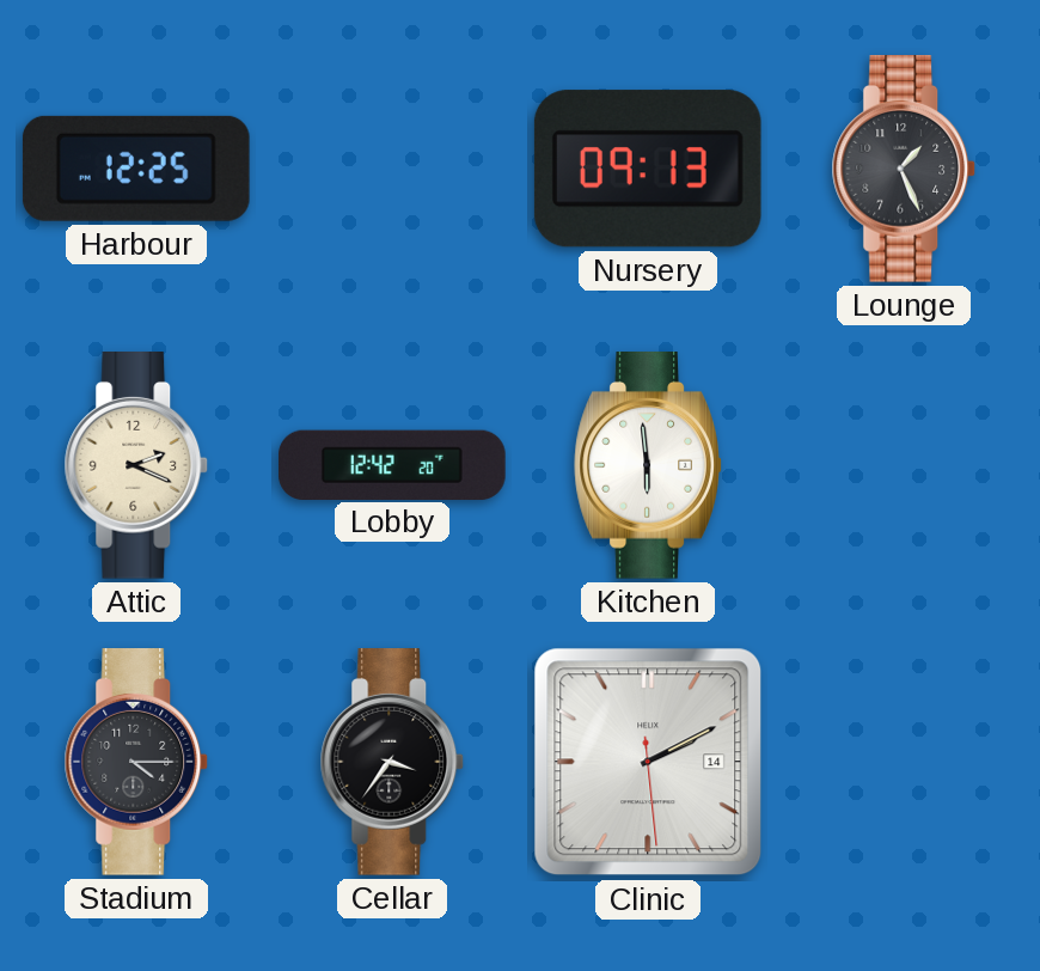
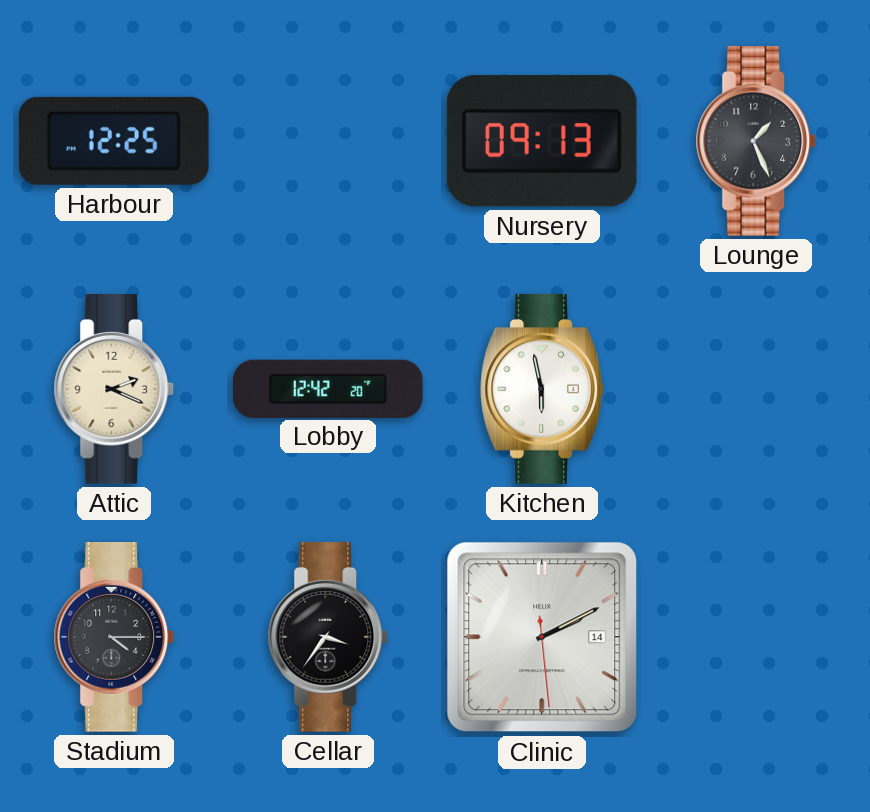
Kitchen: 5:59 -> 5:58 (542, 390)
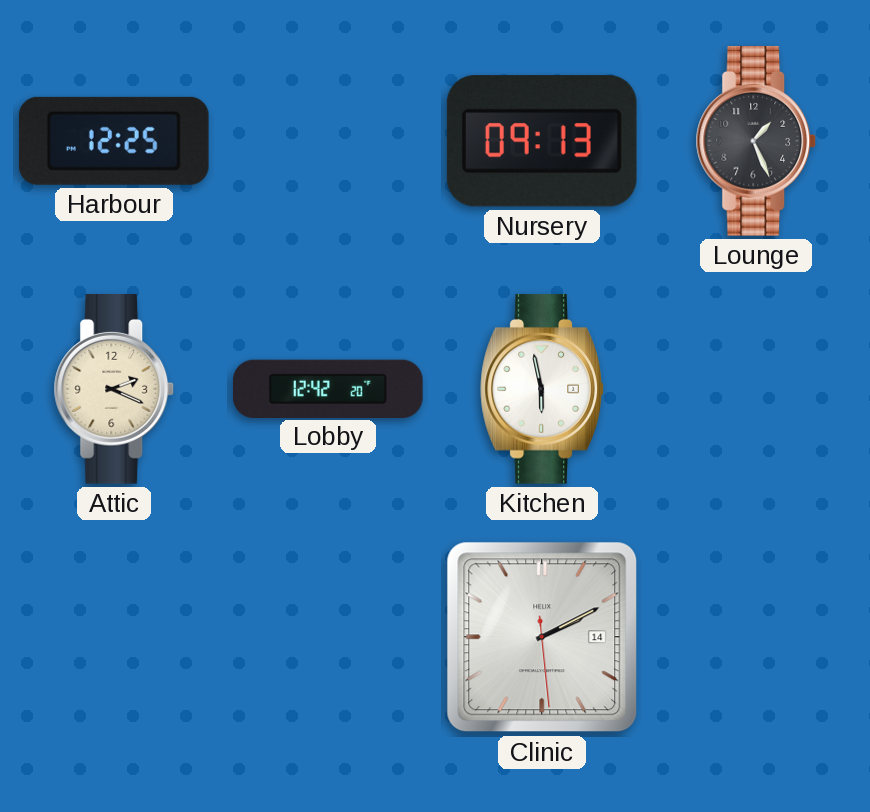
Stadium: 4:15 -> none (114, 638)
Cellar: 3:36 -> none (328, 638)
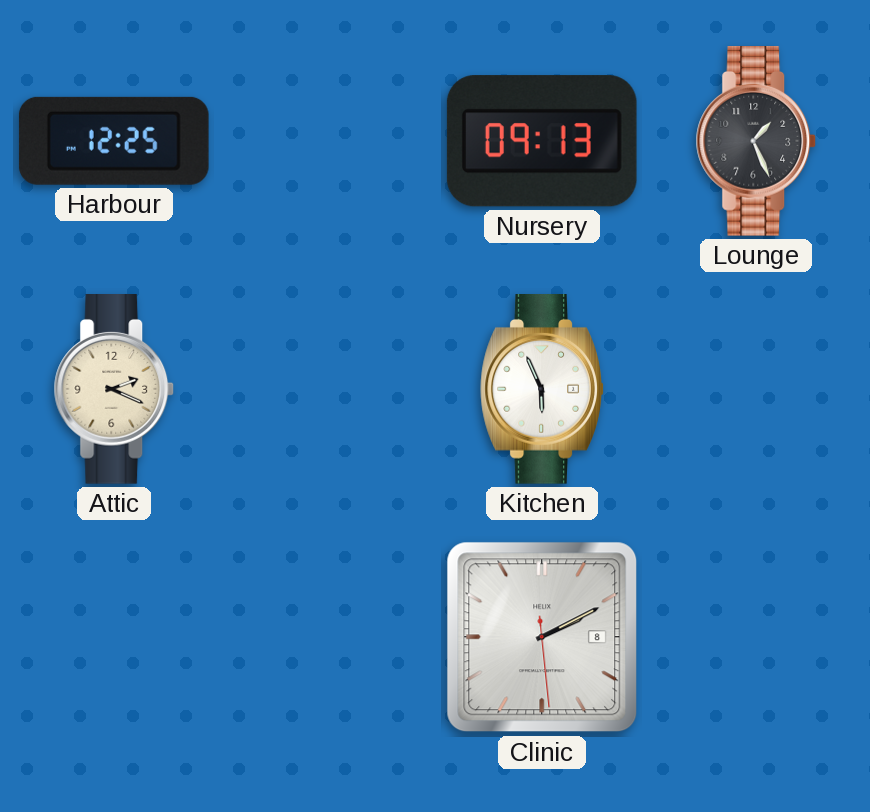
Lobby: 12:42 -> none (328, 388)
Kitchen: 5:58 -> 5:56 (542, 390)
Clinic date: 14 -> 8 (542, 637)
